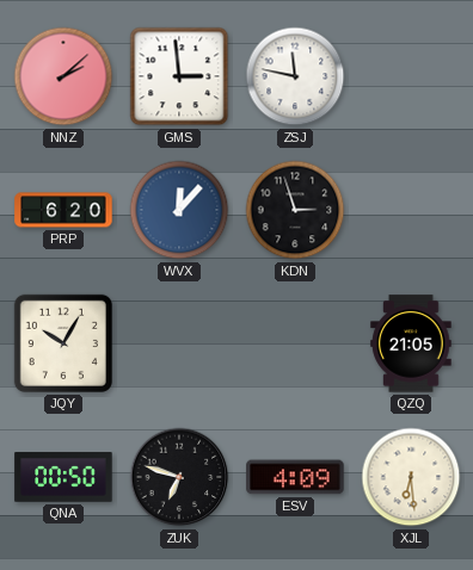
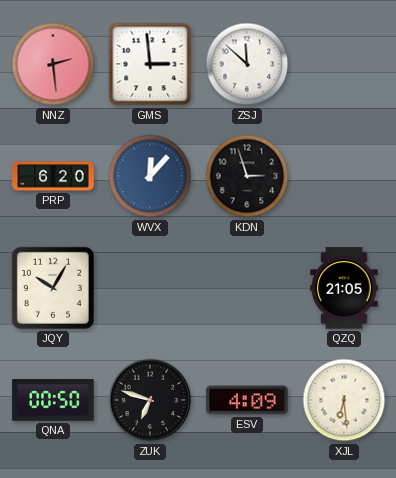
NNZ: 2:08 -> 2:29 (53, 64)
ZSJ: 11:47 -> 11:52 (247, 64)
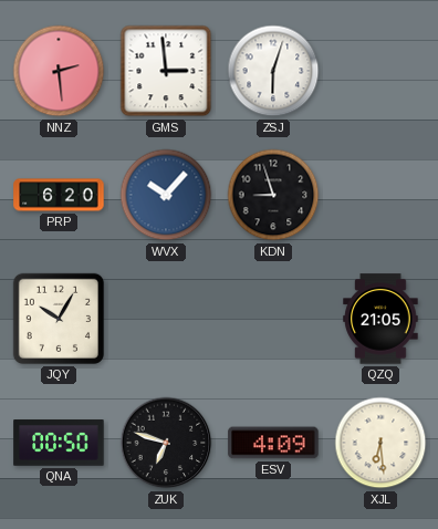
ZSJ: 11:52 -> 6:03 (273, 71)
WVX: 12:07 -> 10:07 (166, 195)
KDN: 2:57 -> 8:57 (273, 195)
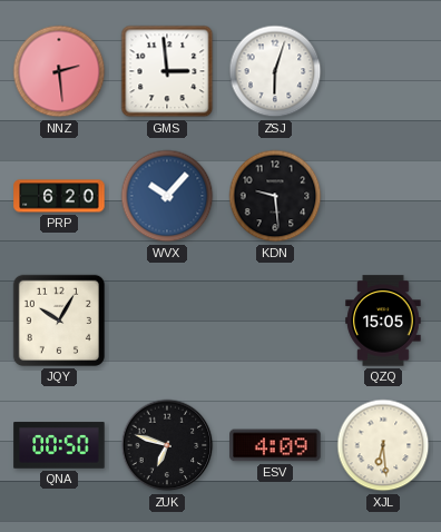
KDN: 8:57 -> 9:29 (275, 196)
QZQ: 21:05 -> 15:05 (383, 321)
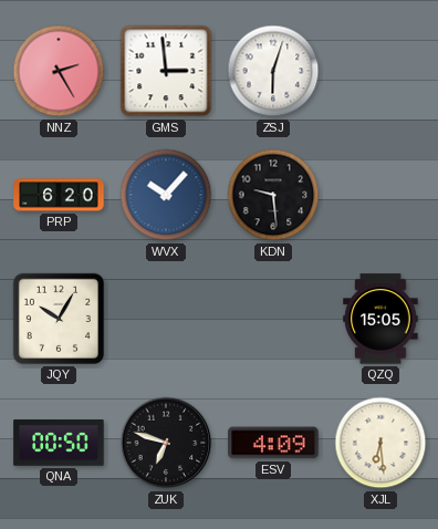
NNZ: 2:29 -> 2:25 (59, 71)
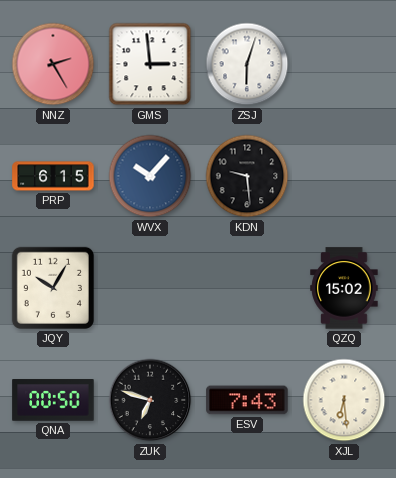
PRP: 6:20 -> 6:15 (53, 176)
QZQ: 15:05 -> 15:02 (344, 288)
ESV: 4:09 -> 7:43 (247, 400)
